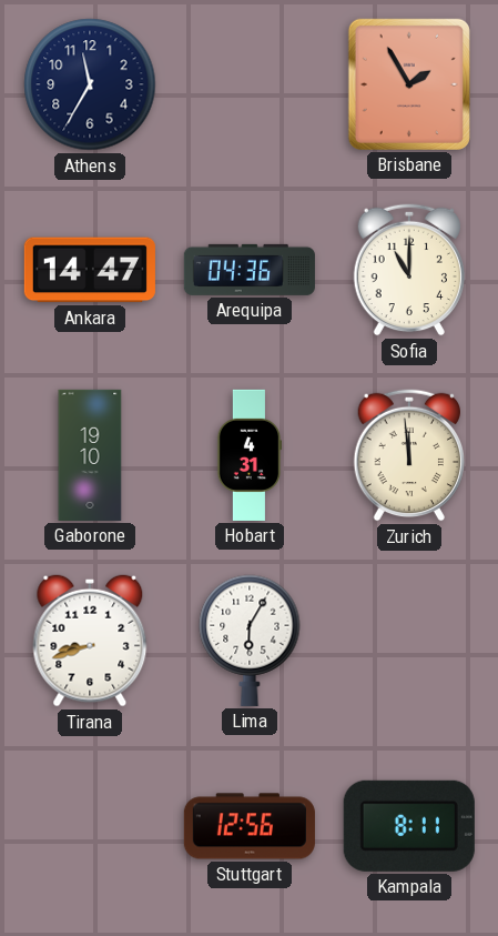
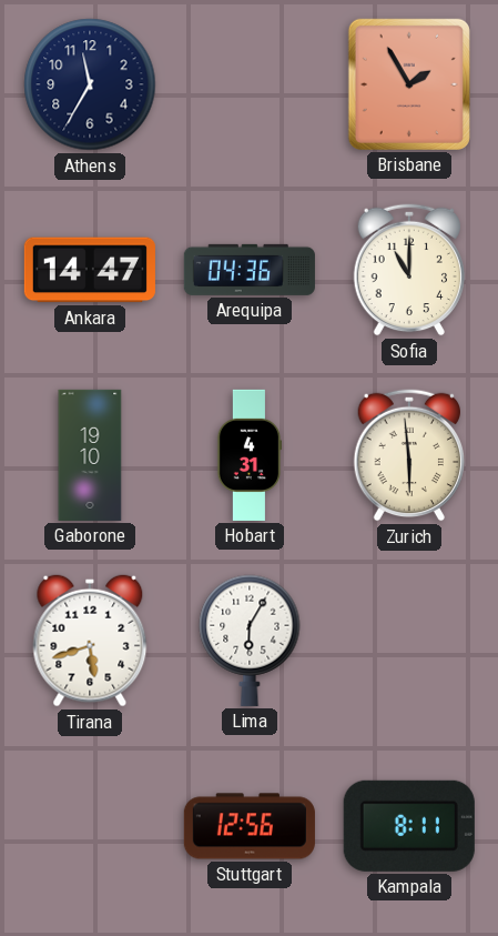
Zurich: 11:59 -> 5:59 (408, 455)
Tirana: 8:42 -> 5:42 (90, 641)
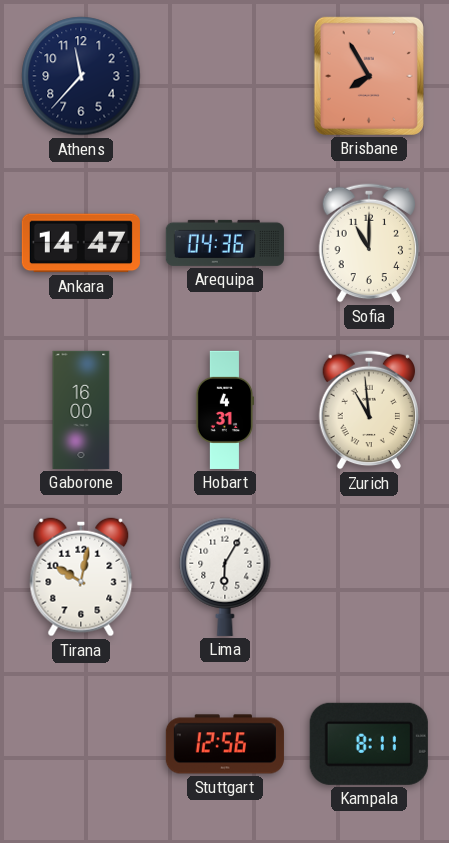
Athens: 11:35 -> 11:37 (81, 76)
Brisbane: 1:55 -> 7:55 (369, 76)
Gaborone: 19:10 -> 16:00 (81, 410)
Zurich: 5:59 -> 10:59 (368, 410)
Tirana: 5:42 -> 10:02 (81, 577)
